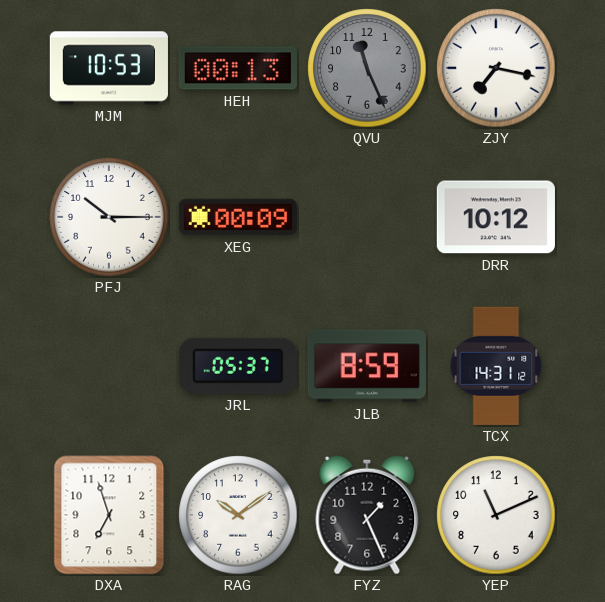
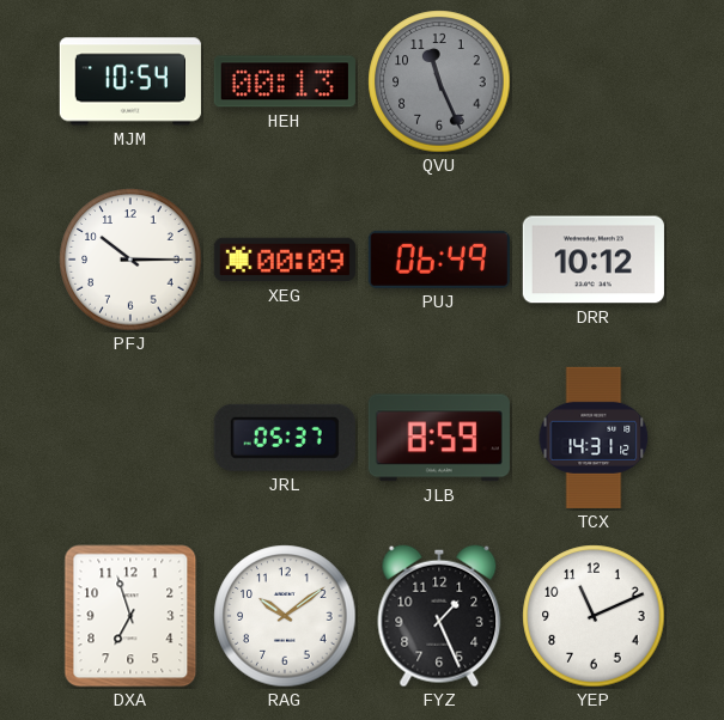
MJM: 10:53 -> 10:54 (130, 81)
ZJY: 7:17 -> none (496, 68)
PUJ: none -> 06:49 (439, 260)
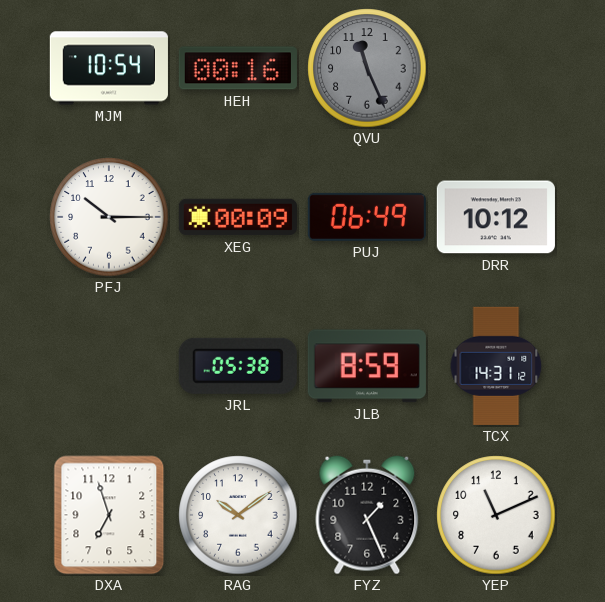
HEH: 00:13 -> 00:16 (238, 68)
JRL: 05:37 -> 05:38 (238, 366)
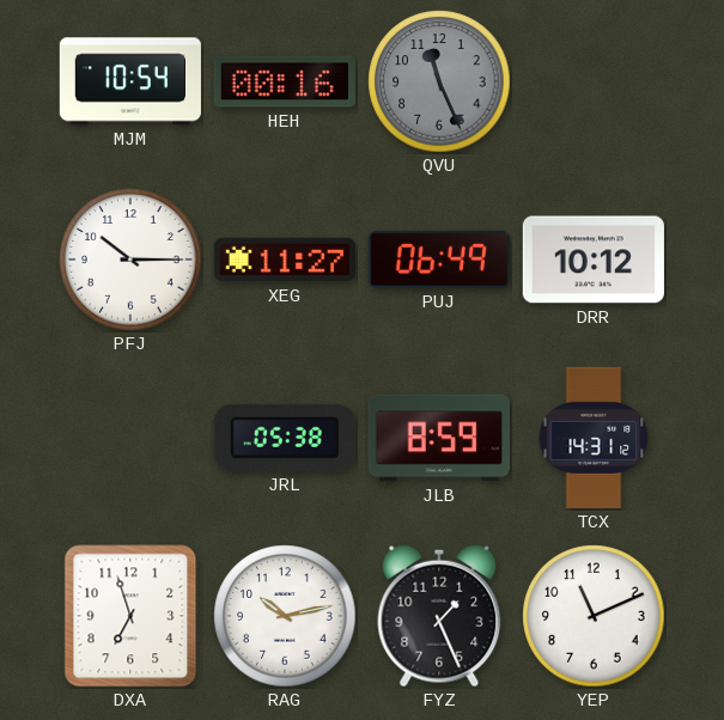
XEG: 00:09 -> 11:27 (285, 260)
RAG: 10:09 -> 10:13 (285, 616)
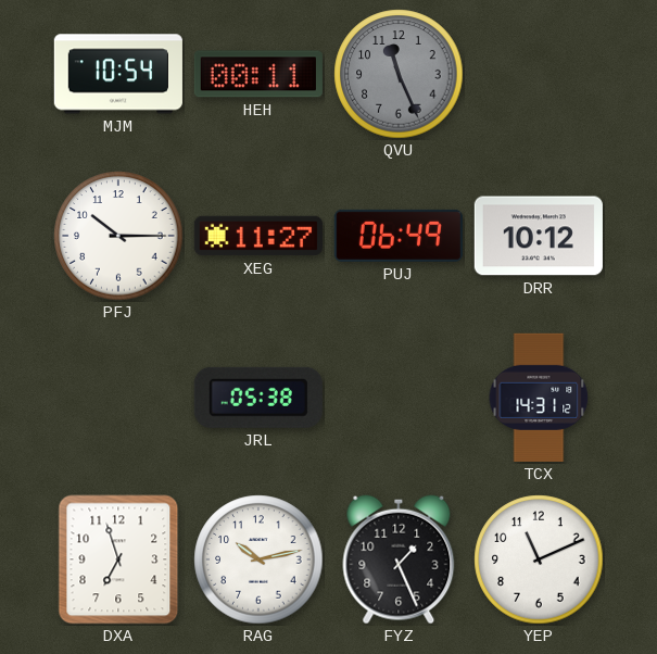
HEH: 00:16 -> 00:11 (258, 74)
JLB: 8:59 -> none (439, 438)
